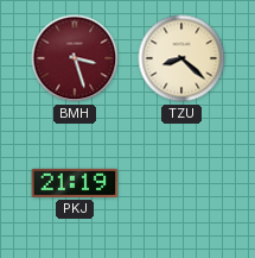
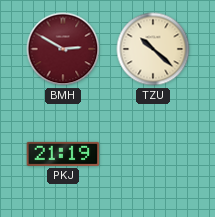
BMH: 3:27 -> 2:50 (63, 49)
TZU: 8:22 -> 10:22 (153, 49)
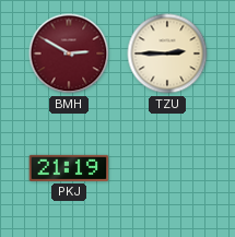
TZU: 10:22 -> 2:45 (167, 54)
